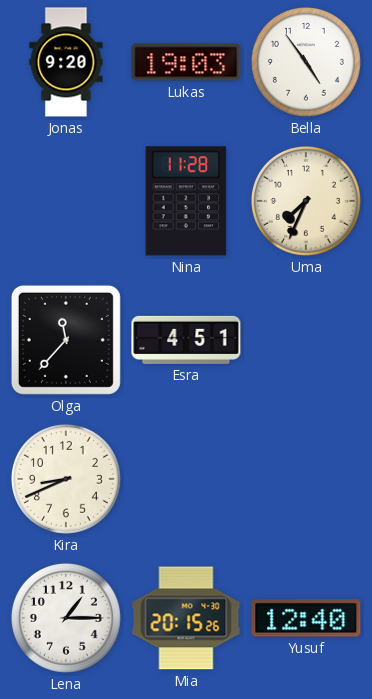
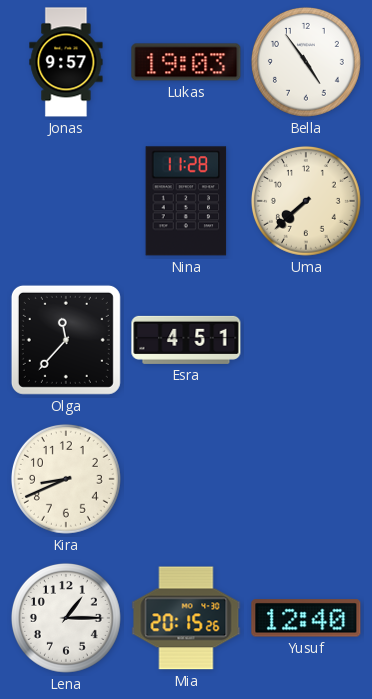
Jonas: 9:20 -> 9:57 (66, 62)
Uma: 7:34 -> 7:38 (306, 201)
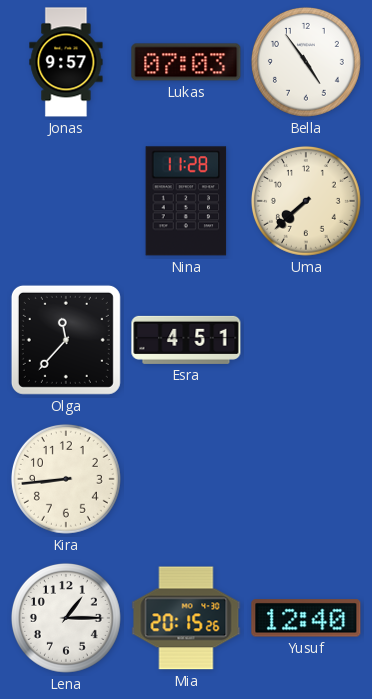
Lukas: 19:03 -> 07:03 (186, 62)
Kira: 8:41 -> 8:44 (66, 479)
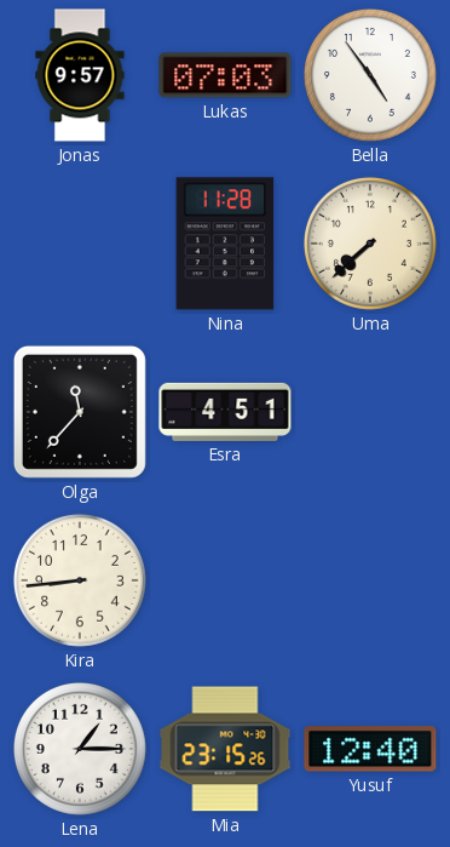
Mia: 20:15 -> 23:15 (225, 749)
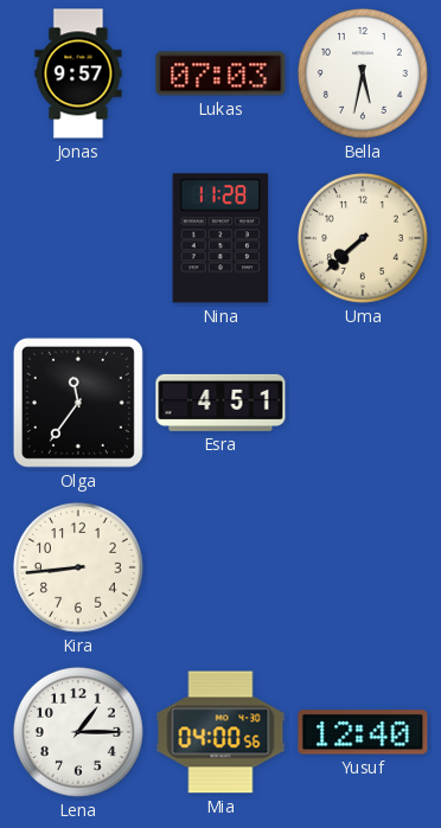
Bella: 4:54 -> 5:32 (363, 73)
Olga: 11:37 -> 11:36 (78, 403)
Mia: 23:15 -> 04:00 (220, 732)
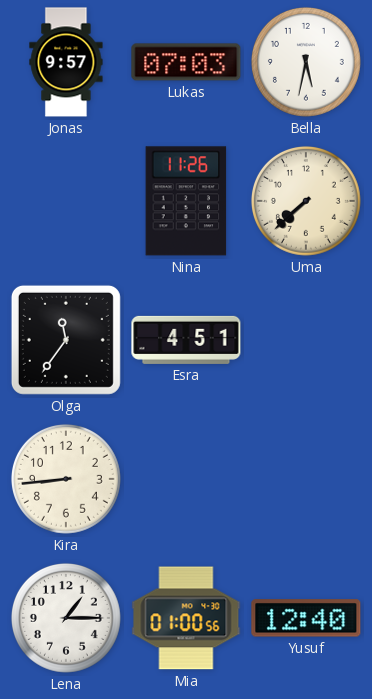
Nina: 11:28 -> 11:26 (186, 201)
Mia: 04:00 -> 01:00 (186, 618)
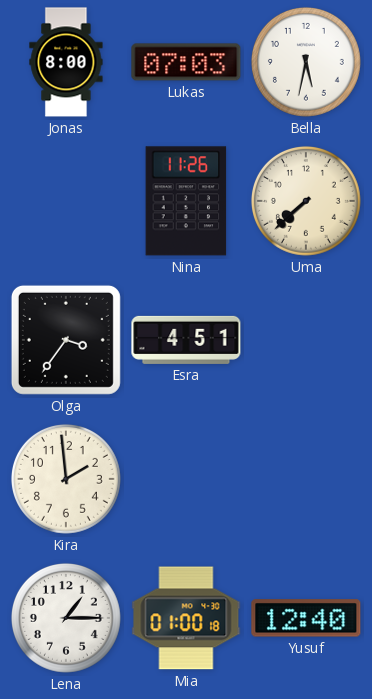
Jonas: 9:57 -> 8:00 (66, 62)
Olga: 11:36 -> 3:36 (66, 340)
Kira: 8:44 -> 1:59 (66, 479)
Mia: 01:00:56 -> 01:00:18 (186, 618)
